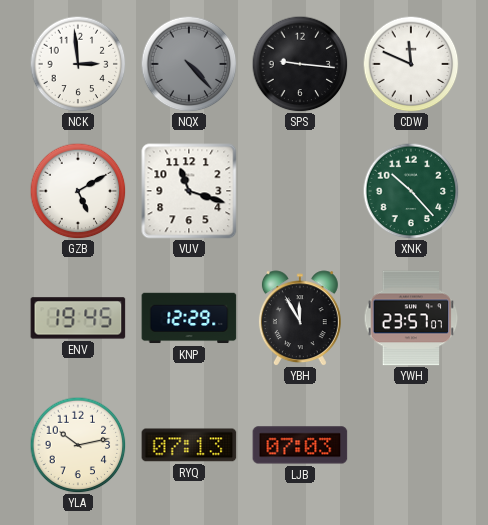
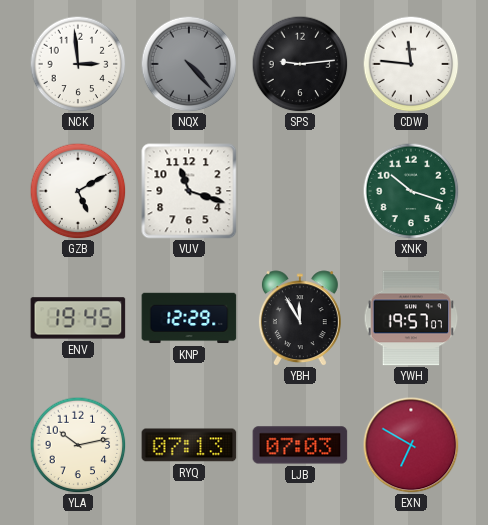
SPS: 9:16 -> 9:14 (300, 64)
CDW: 11:49 -> 11:46 (411, 64)
XNK: 10:23 -> 10:18 (411, 191)
YWH: 23:57 -> 19:57 (411, 318)
EXN: none -> 6:50 (411, 445)
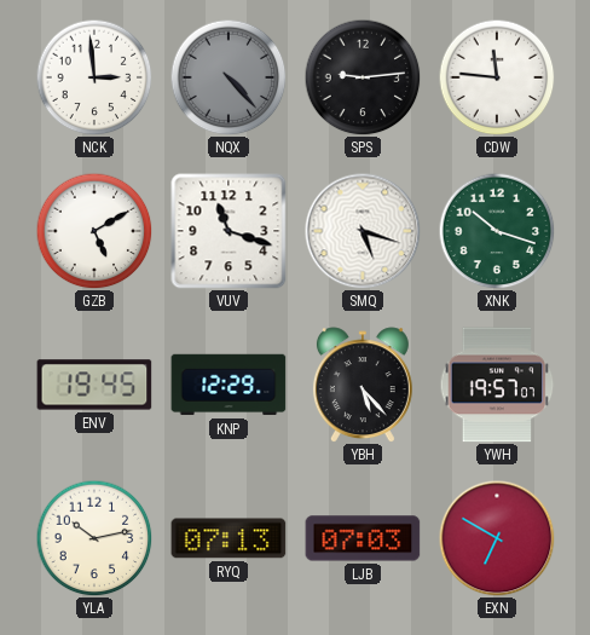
SMQ: none -> 5:18 (363, 231)
YBH: 11:55 -> 5:23 (363, 385)
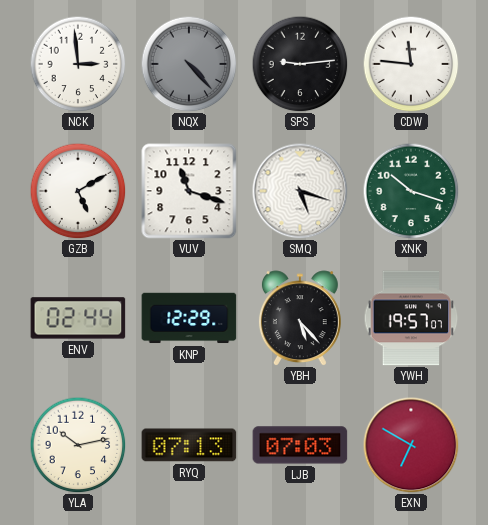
ENV: 19:45 -> 02:44 (78, 318)
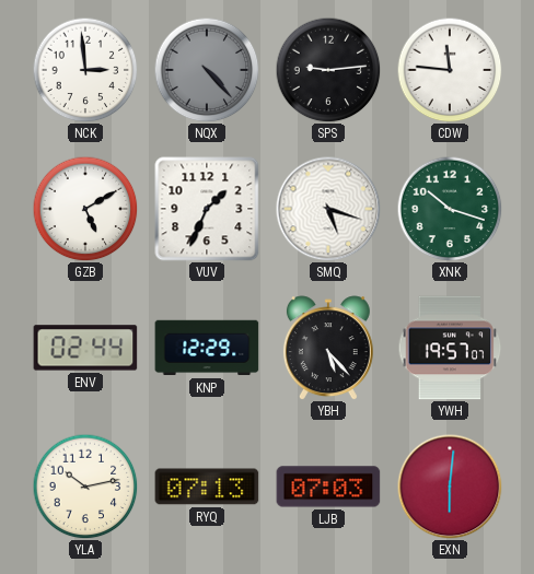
VUV: 11:18 -> 1:34 (207, 209)
EXN: 6:50 -> 6:01 (450, 487)
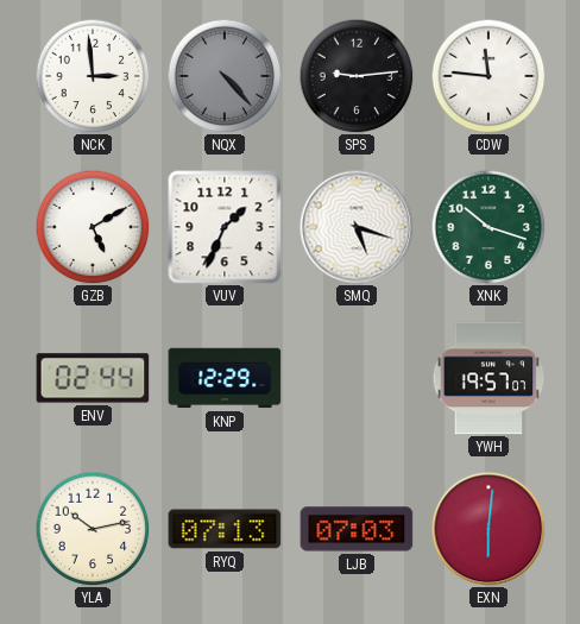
YBH: 5:23 -> none (328, 348)
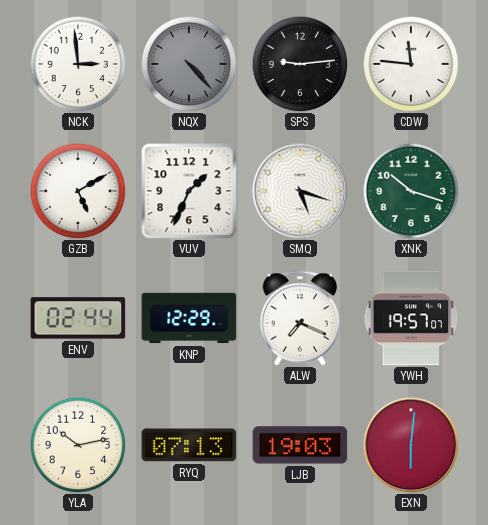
ALW: none -> 7:19 (300, 318)
LJB: 07:03 -> 19:03 (300, 445)
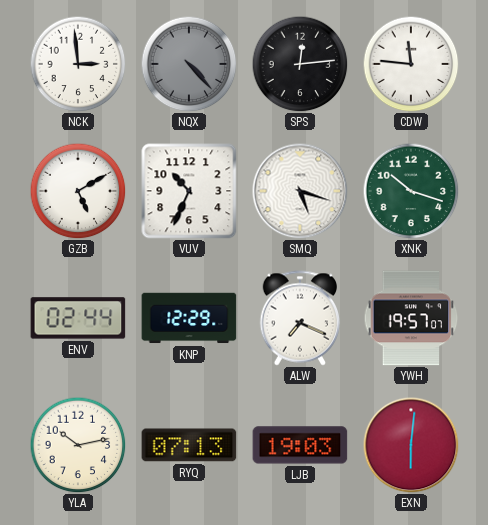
SPS: 9:14 -> 12:14 (300, 64)
VUV: 1:34 -> 10:34 (189, 191)
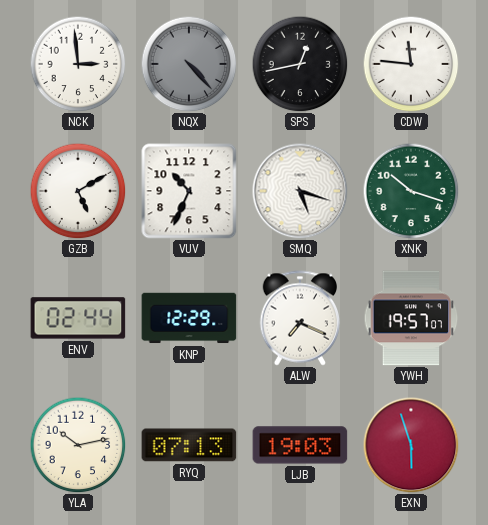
SPS: 12:14 -> 12:43 (300, 64)
EXN: 6:01 -> 5:57 (411, 445)
